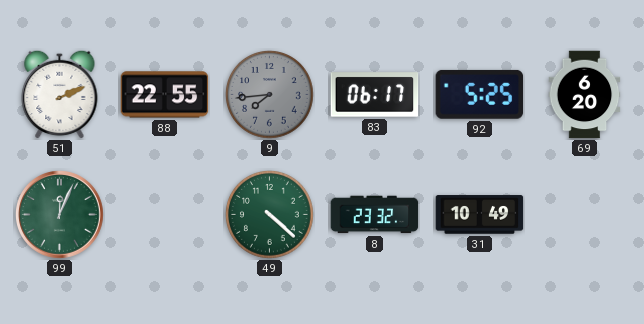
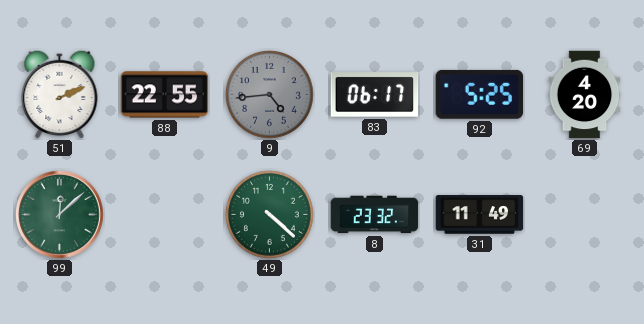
9: 7:44 -> 4:44 (270, 95)
69: 6:20 -> 4:20 (585, 95)
99: 12:04 -> 12:08 (60, 215)
31: 10:49 -> 11:49 (480, 215)
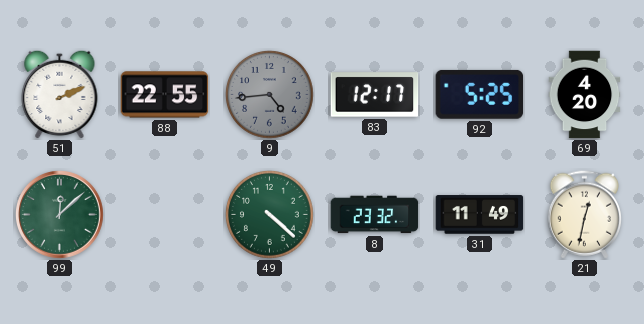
83: 06:17 -> 12:17 (375, 95)
21: none -> 12:32 (584, 215)
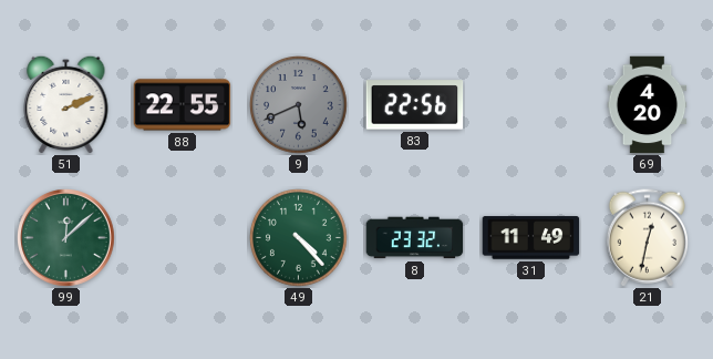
9: 4:44 -> 5:41 (299, 105)
83: 12:17 -> 22:56 (415, 105)
92: 5:25 -> none (480, 94)
49: 4:22 -> 4:23 (299, 238)
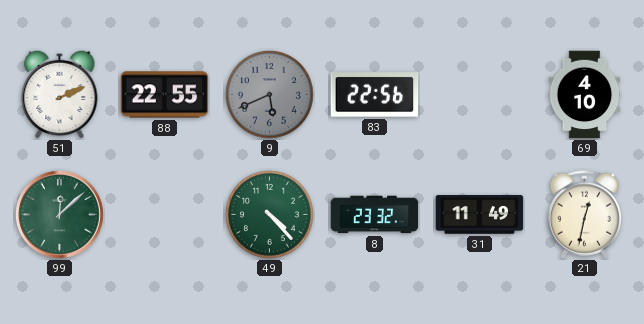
69: 4:20 -> 4:10 (585, 95)
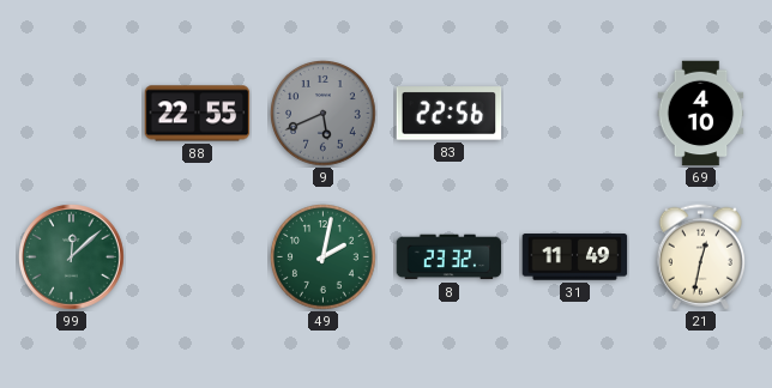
51: 2:11 -> none (60, 94)
49: 4:23 -> 2:02 (324, 257)
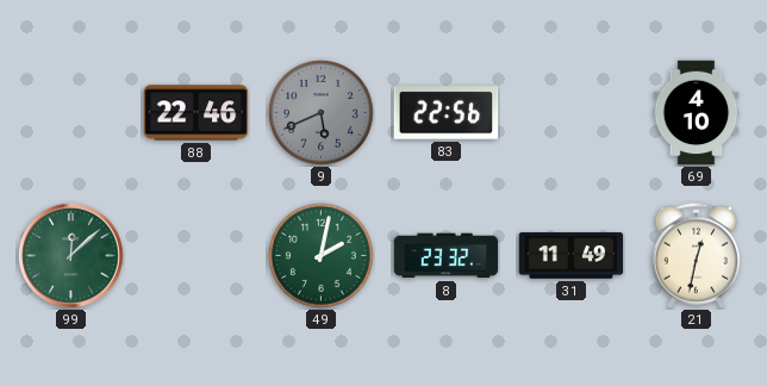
88: 22:55 -> 22:46 (197, 113)
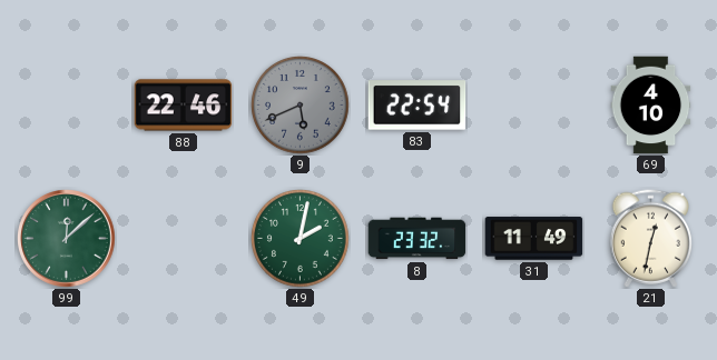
83: 22:56 -> 22:54 (418, 106)
